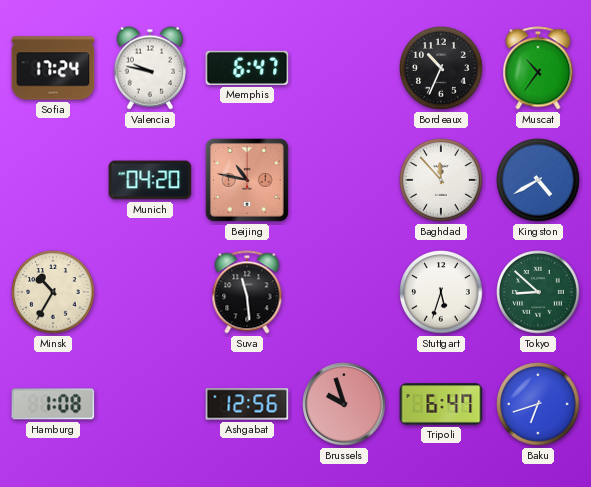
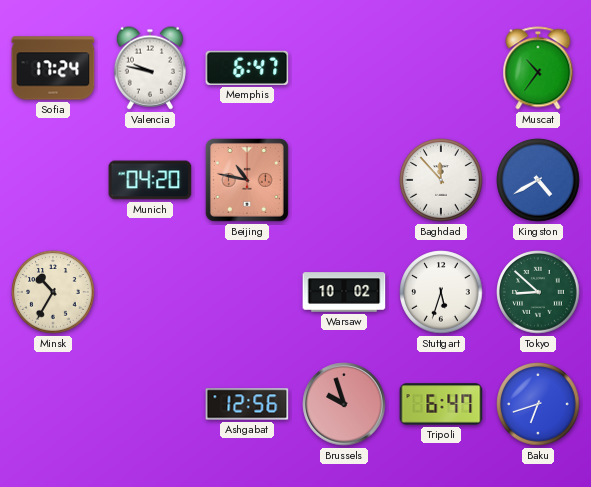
Bordeaux: 10:34 -> none (441, 68)
Suva: 11:29 -> none (247, 292)
Warsaw: none -> 10:02 (344, 292)
Hamburg: 1:08 -> none (53, 404)
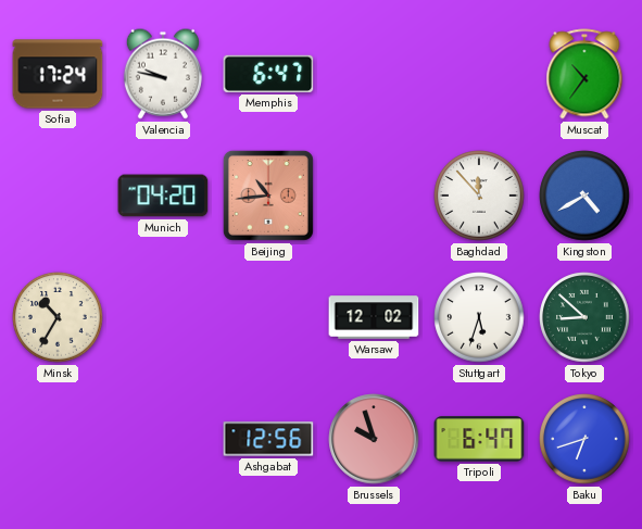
Beijing: 10:47 -> 10:44 (268, 196)
Warsaw: 10:02 -> 12:02 (374, 317)
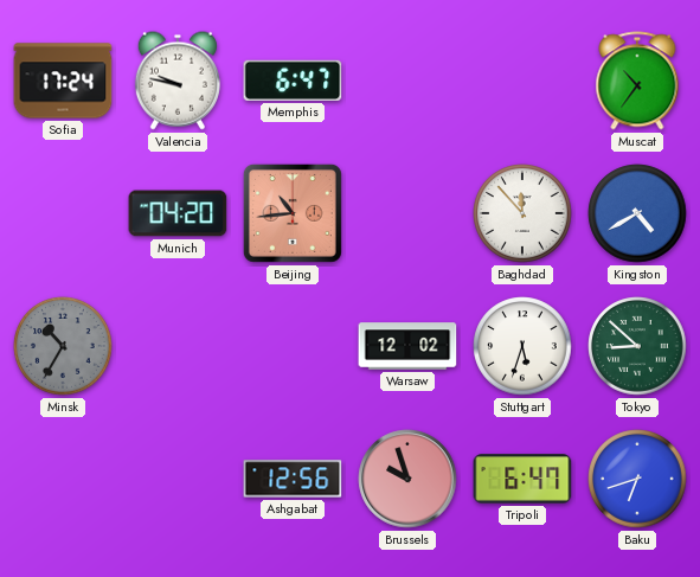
Minsk dial: cream -> grey (63, 346)
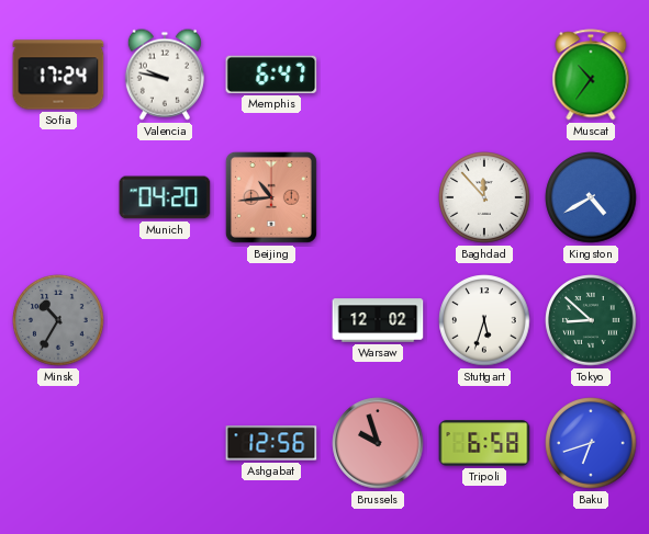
Tripoli: 6:47 -> 6:58 (484, 443)
